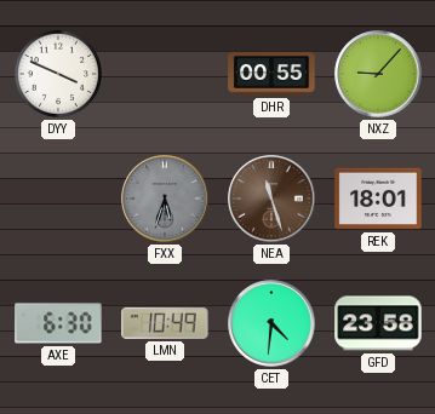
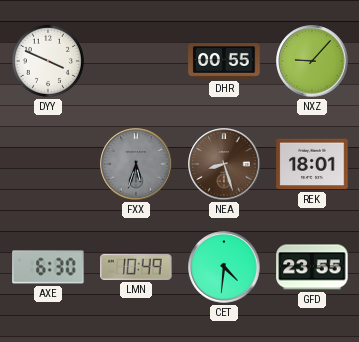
NEA: 11:27 -> 8:27 (224, 164)
GFD: 23:58 -> 23:55 (312, 267)
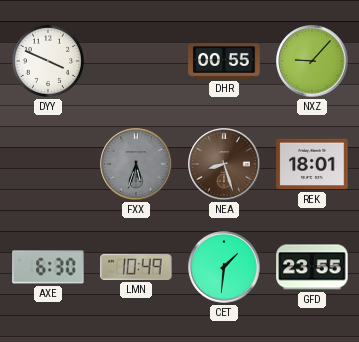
CET: 4:31 -> 1:31 (224, 267)
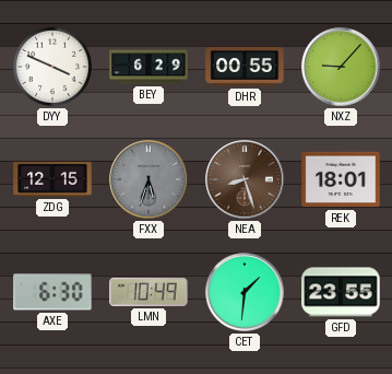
BEY: none -> 6:29 (149, 67)
ZDG: none -> 12:15 (52, 179)
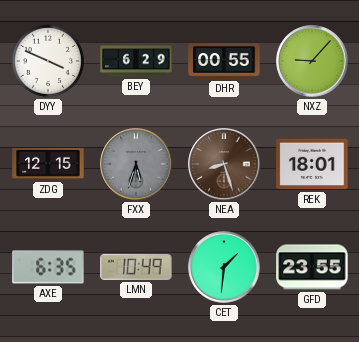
AXE: 6:30 -> 6:35 (48, 267)
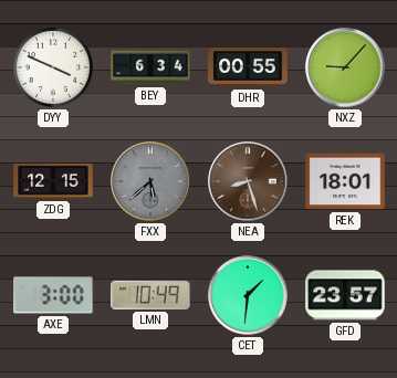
BEY: 6:29 -> 6:34 (150, 67)
FXX: 5:33 -> 5:38 (150, 181)
AXE: 6:35 -> 3:00 (53, 295)
GFD: 23:55 -> 23:57 (345, 295)
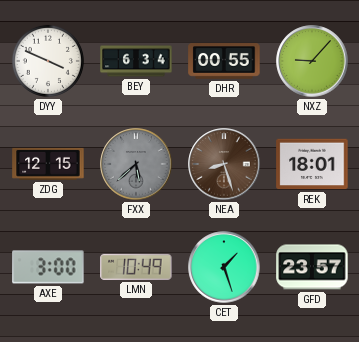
CET: 1:31 -> 1:27 (224, 267)
